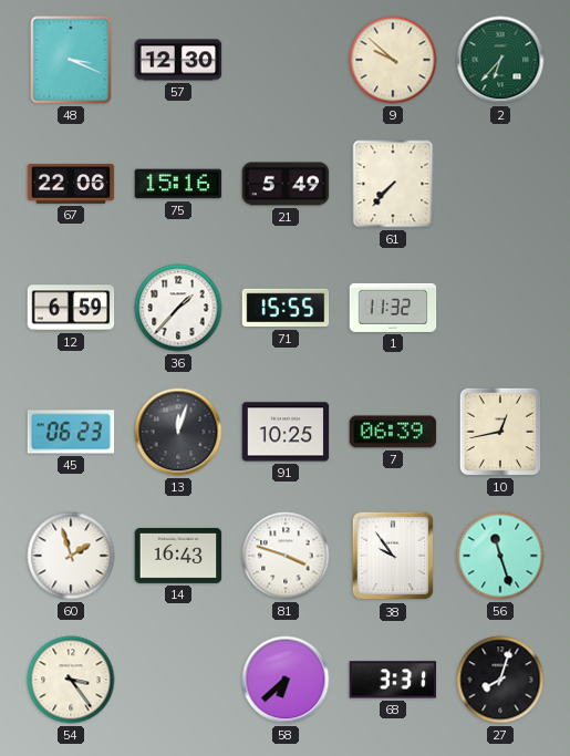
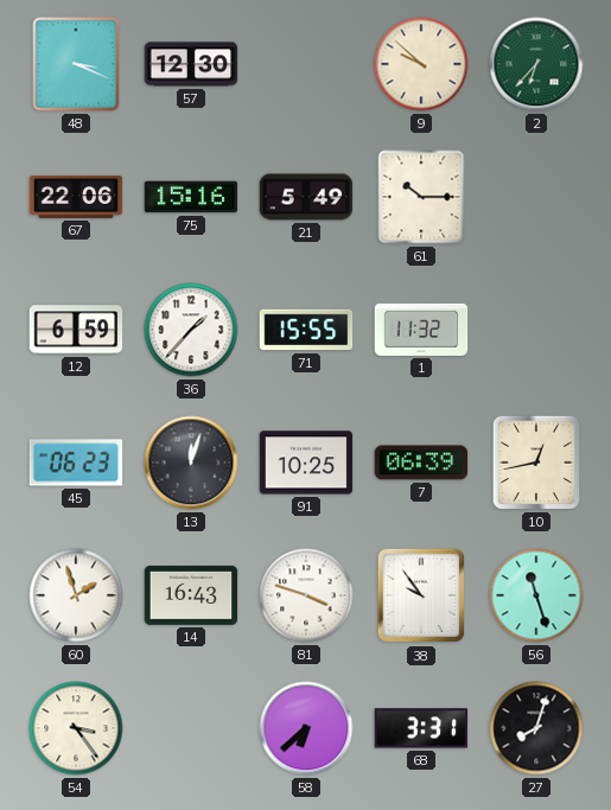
61: 7:37 -> 10:15 (421, 197)
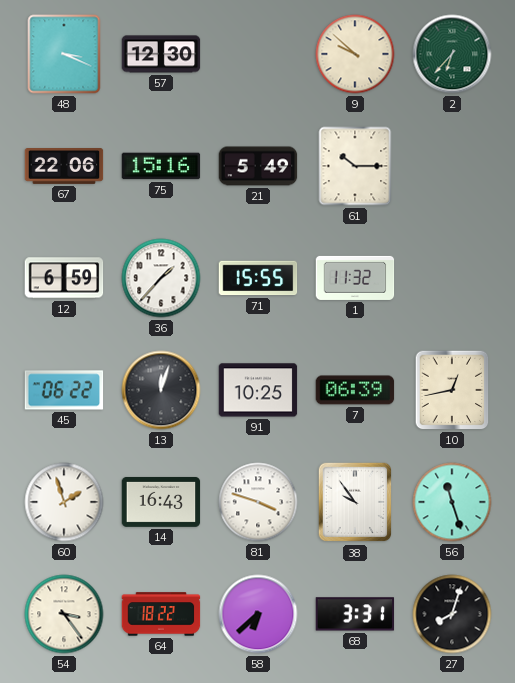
45: 06:23 -> 06:22 (64, 390)
64: none -> 18:22 (161, 614)
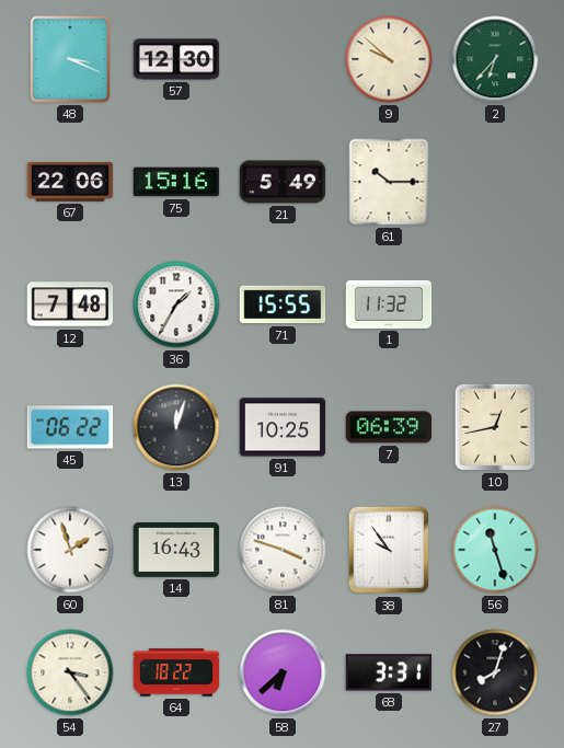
12: 6:59 -> 7:48 (70, 304)
36: 1:37 -> 1:35 (176, 304)
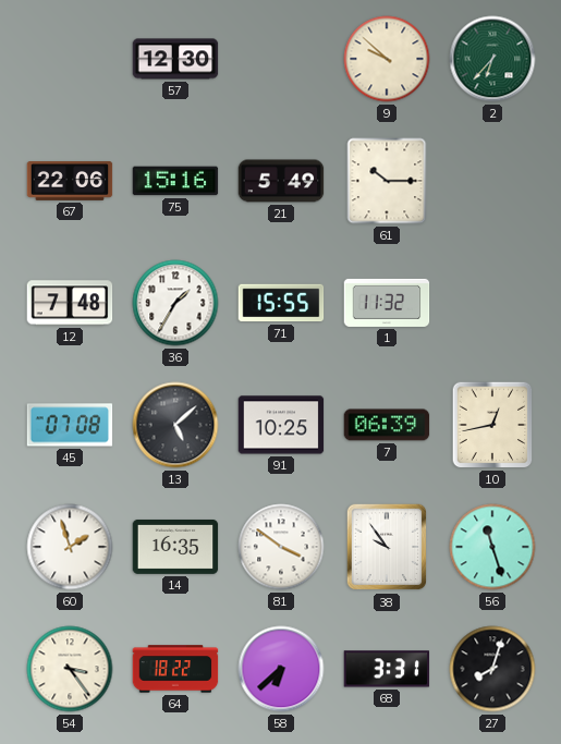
48: 3:19 -> none (70, 59)
45: 06:22 -> 07:08 (70, 425)
13: 12:03 -> 5:08 (175, 425)
14: 16:43 -> 16:35 (175, 547)
81: 3:48 -> 3:51 (281, 547)
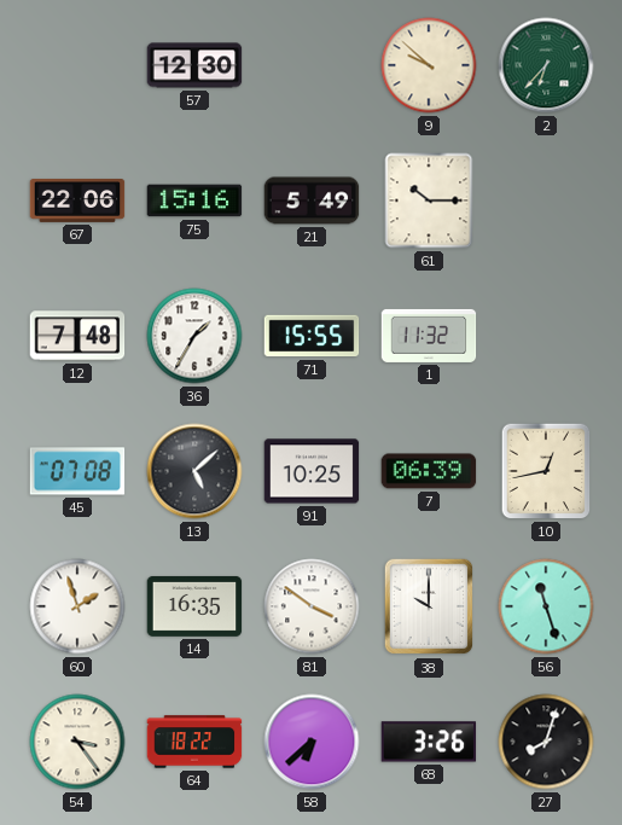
38: 9:54 -> 10:00 (429, 606)
68: 3:31 -> 3:26 (429, 742)
